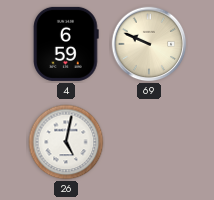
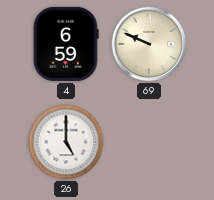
26: 5:02 -> 5:00 (66, 142)
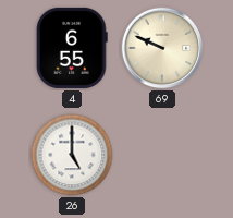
4: 6:59 -> 6:55 (72, 48)
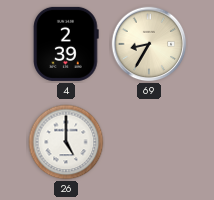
4: 6:55 -> 2:39 (66, 44)
69: 9:49 -> 8:35 (149, 44)
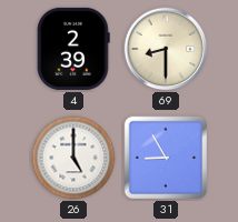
69: 8:35 -> 8:30 (166, 49)
31: none -> 8:55 (166, 158)
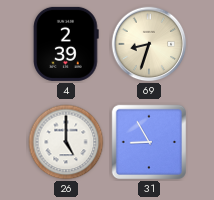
69: 8:30 -> 8:33 (149, 44)
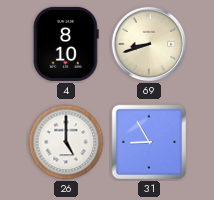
4: 2:39 -> 8:10 (66, 44)
69: 8:33 -> 8:42 (149, 44)
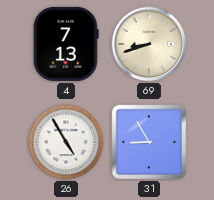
4: 8:10 -> 7:13 (66, 44)
26: 5:00 -> 4:55 (66, 142)
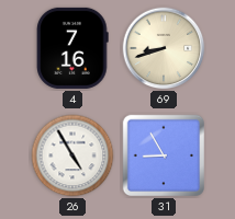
4: 7:13 -> 7:16 (72, 48)
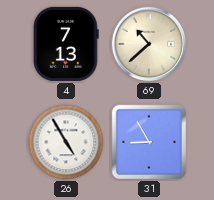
4: 7:16 -> 7:13 (66, 44)
69: 8:42 -> 10:38 (149, 44)
